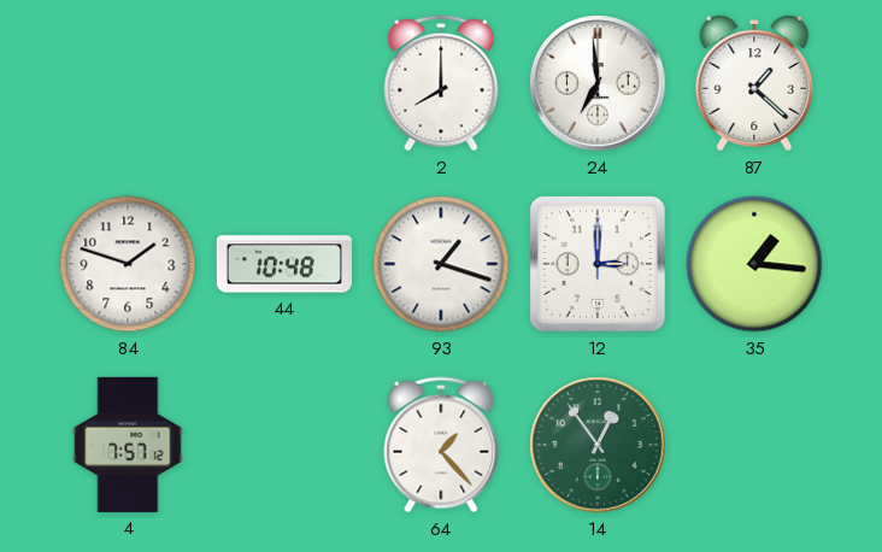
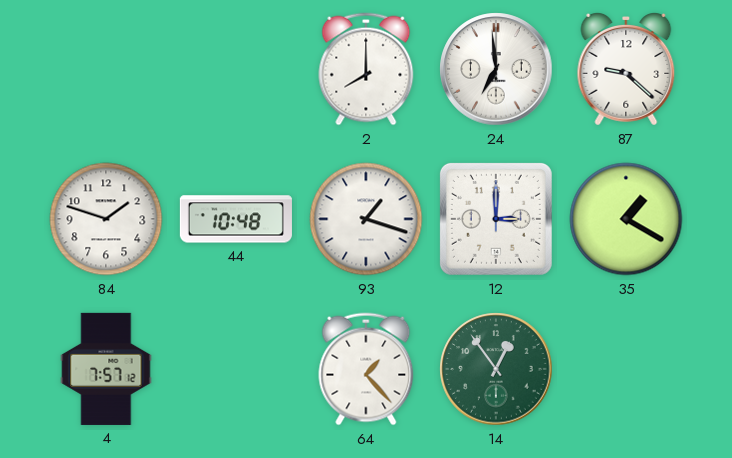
87: 1:22 -> 9:22 (626, 70)
35: 1:16 -> 1:20 (626, 219)
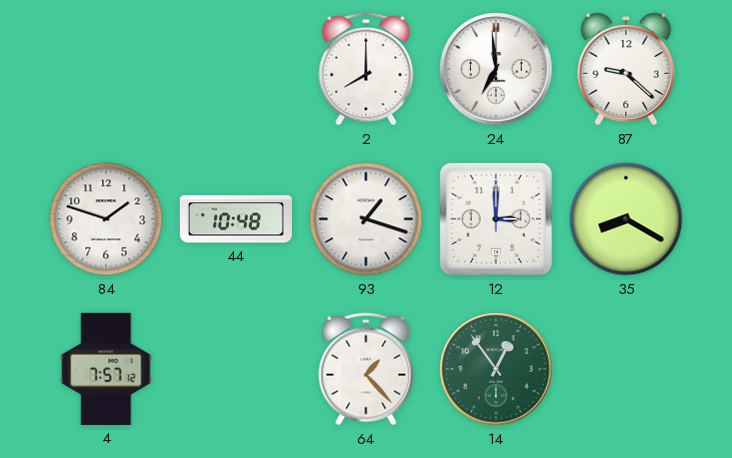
35: 1:20 -> 8:20 (626, 219)
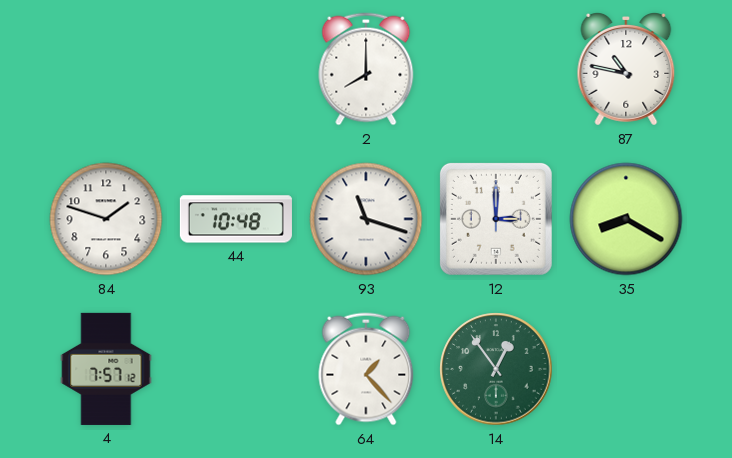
24: 6:59 -> none (496, 69)
87: 9:22 -> 10:47 (626, 70)
93: 1:18 -> 11:18 (366, 219)
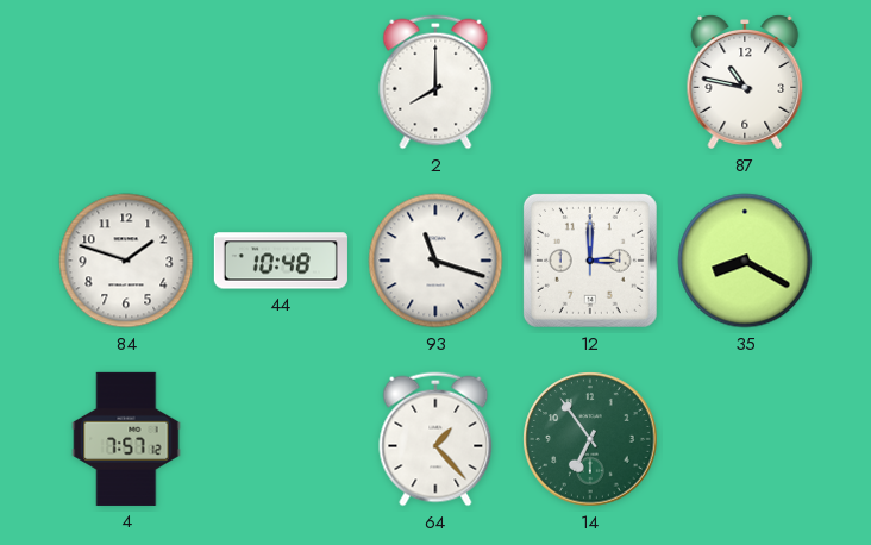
14: 12:54 -> 6:54 (590, 439)
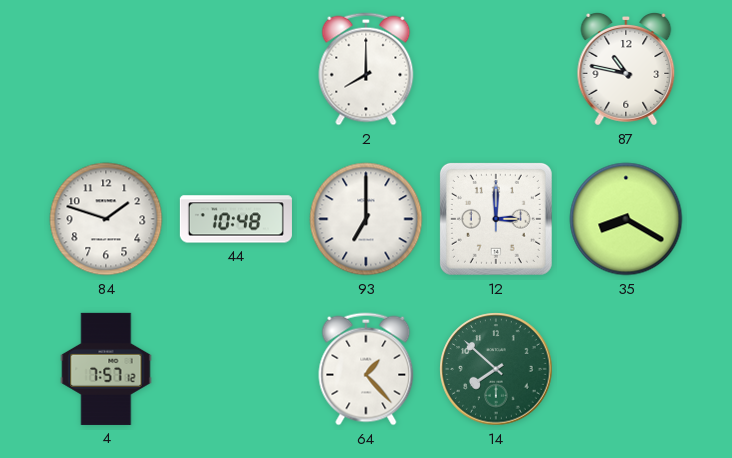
93: 11:18 -> 7:00 (366, 219)
14: 6:54 -> 7:52 (496, 369)
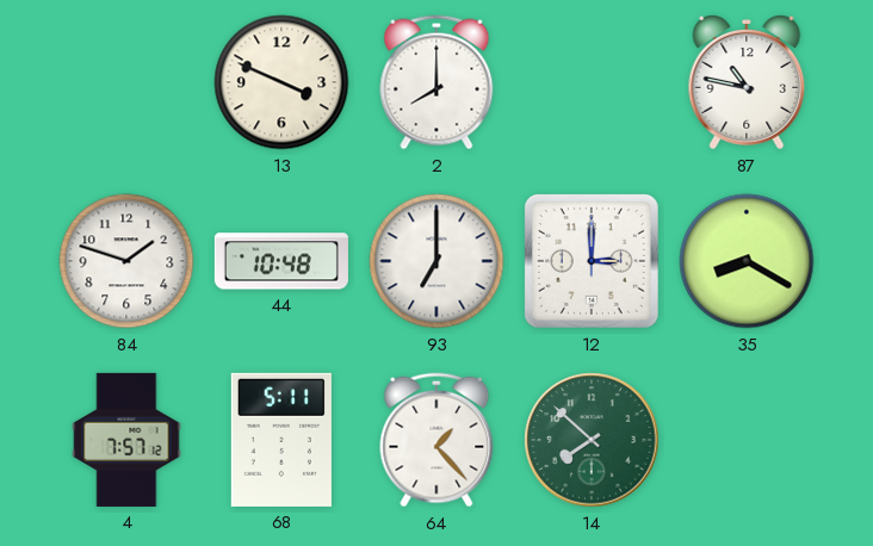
13: none -> 3:49 (281, 82)
68: none -> 5:11 (281, 440)
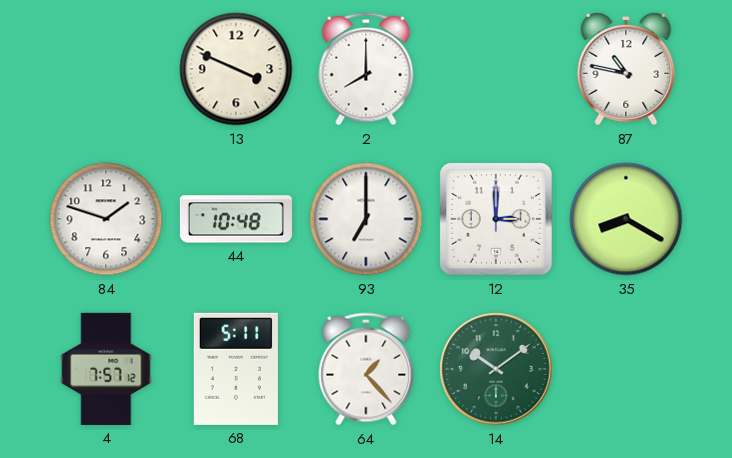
14: 7:52 -> 10:09 (496, 369)
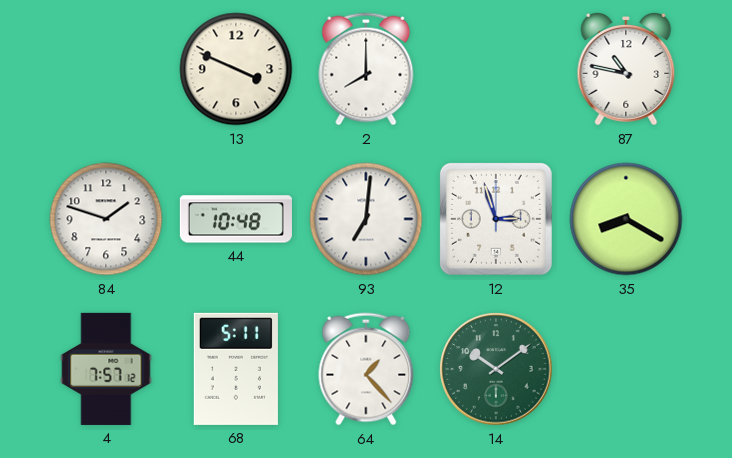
93: 7:00 -> 7:01 (366, 219)
12: 3:00 -> 2:57 (496, 219)
